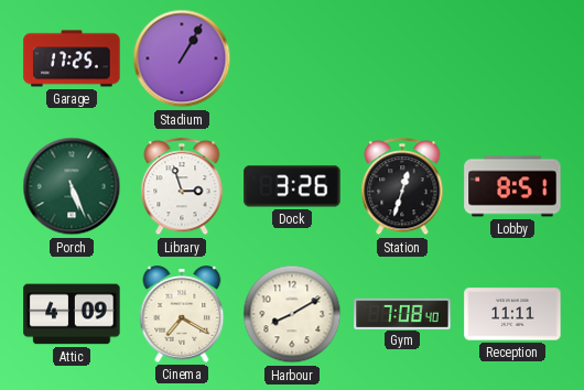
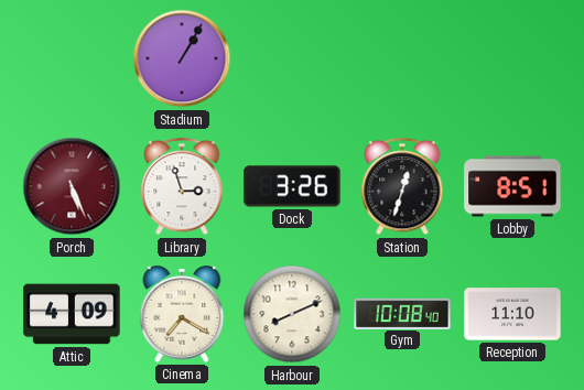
Garage: 17:25 -> none (72, 58)
Porch dial: green -> burgundy (72, 186)
Harbour: 8:10 -> 8:11 (292, 314)
Gym: 7:08 -> 10:08 (402, 313)
Reception: 11:11 -> 11:10 (512, 314)
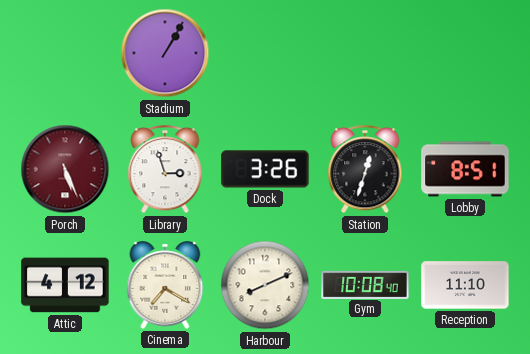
Attic: 4:09 -> 4:12 (65, 285)
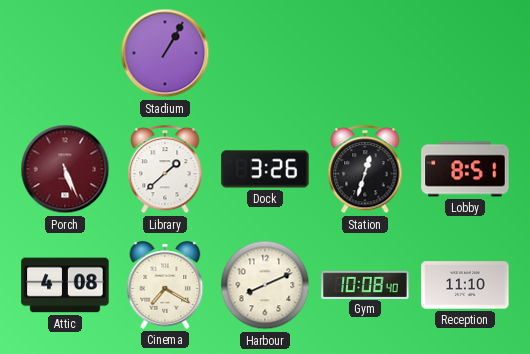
Library: 2:57 -> 1:38 (165, 170)
Attic: 4:12 -> 4:08 (65, 285)
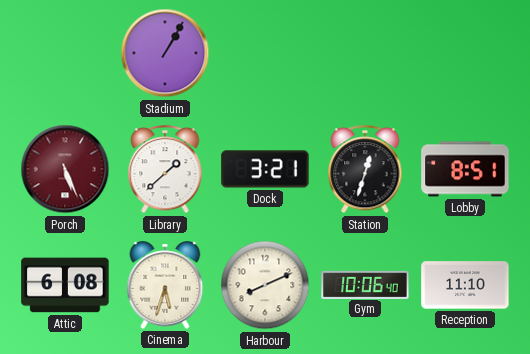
Dock: 3:26 -> 3:21 (265, 169)
Attic: 4:08 -> 6:08 (65, 285)
Cinema: 7:20 -> 5:33 (165, 285)
Gym: 10:08 -> 10:06 (365, 284)
